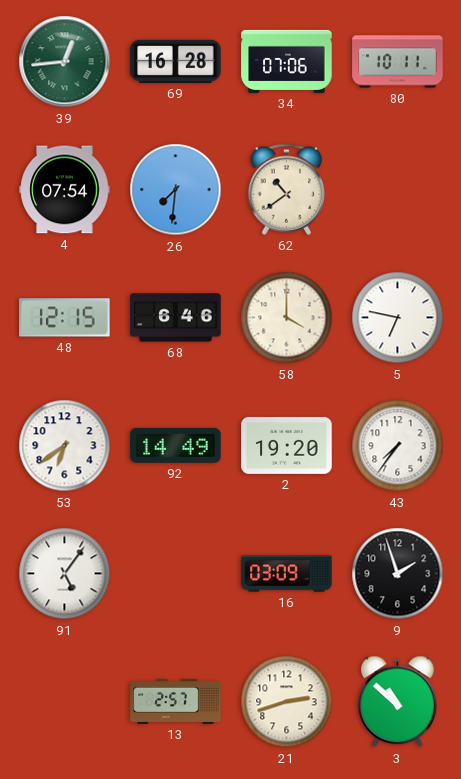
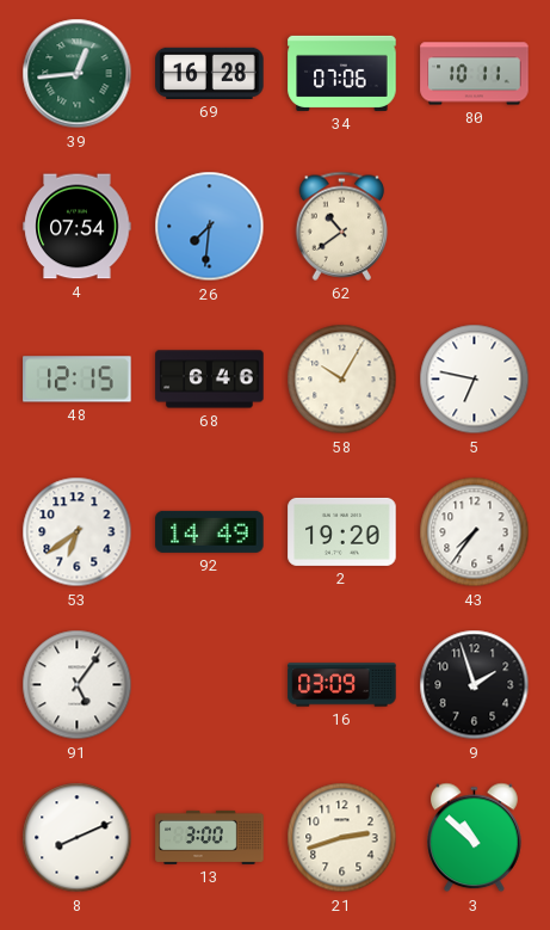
58: 4:00 -> 10:05 (342, 380)
8: none -> 8:11 (78, 838)
13: 2:57 -> 3:00 (210, 837)
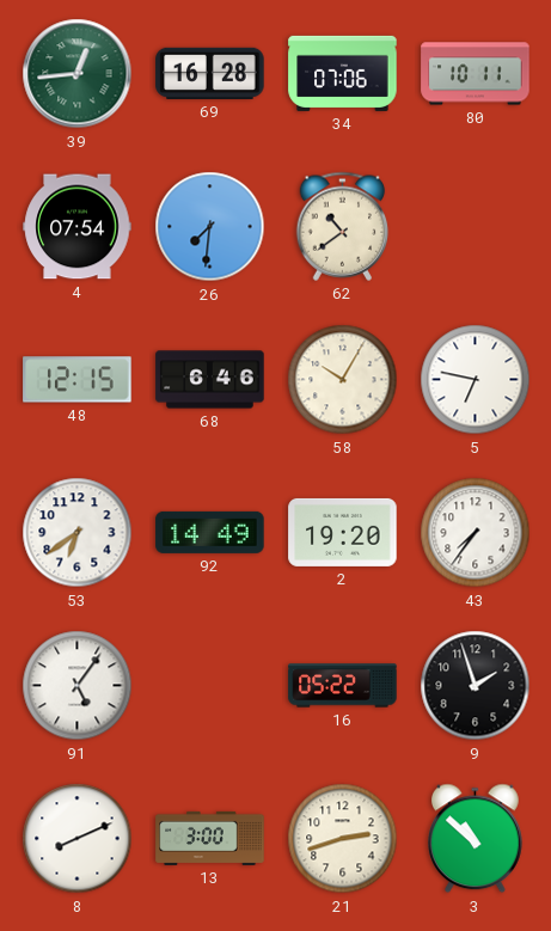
16: 03:09 -> 05:22 (343, 686)
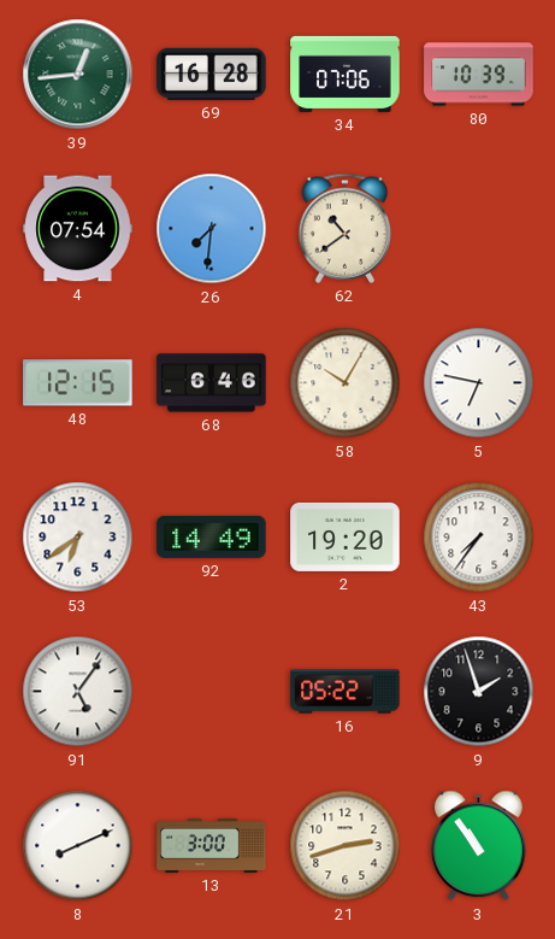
80: 10:11 -> 10:39 (479, 75)
3: 10:52 -> 10:54 (479, 846)
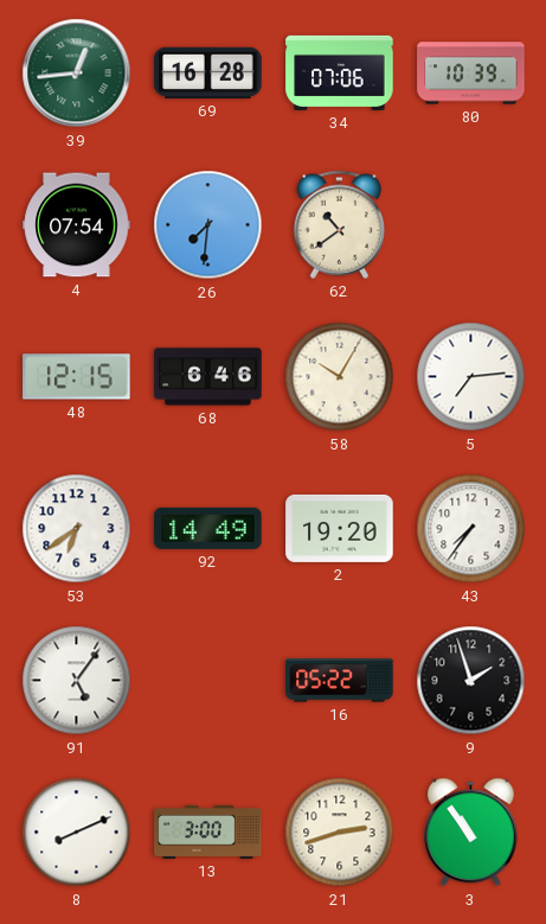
5: 6:47 -> 7:14 (471, 377)
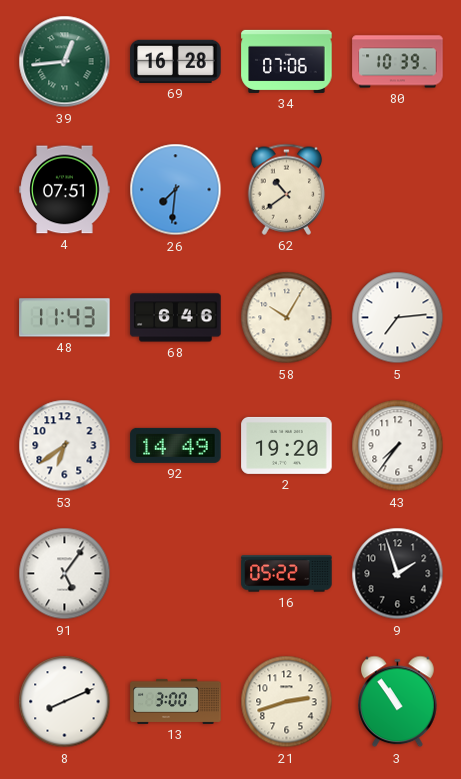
4: 07:54 -> 07:51 (65, 190)
48: 12:15 -> 11:43 (65, 318)
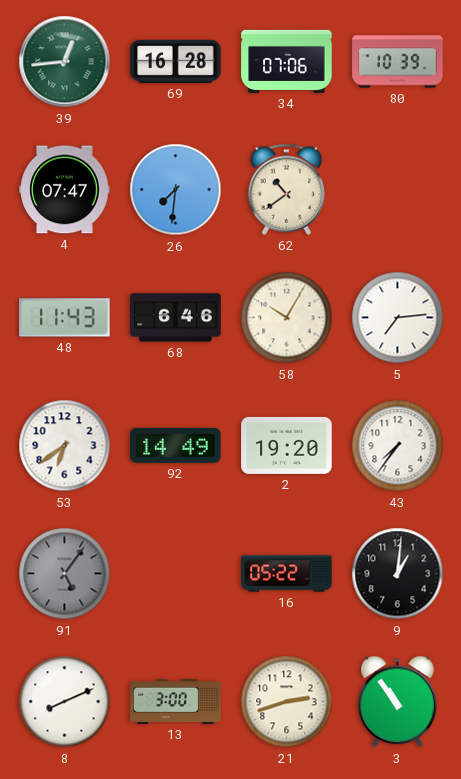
4: 07:51 -> 07:47 (65, 190)
91 dial: white -> grey (65, 574)
9: 1:57 -> 1:01 (398, 574)
